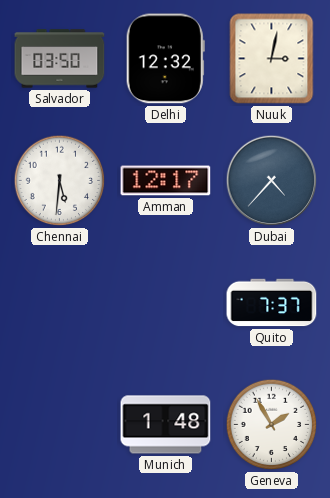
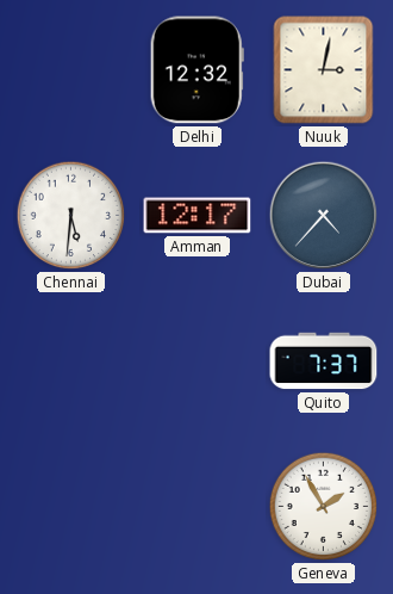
Salvador: 03:50 -> none (60, 59)
Munich: 1:48 -> none (166, 425)
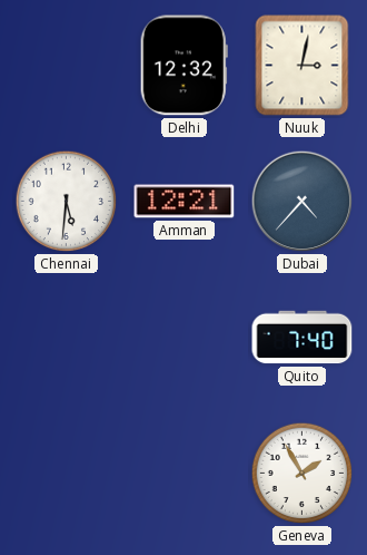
Amman: 12:17 -> 12:21 (185, 202)
Quito: 7:37 -> 7:40 (302, 338)
